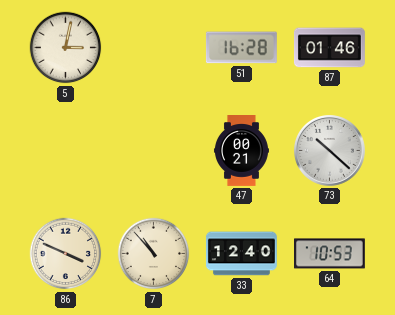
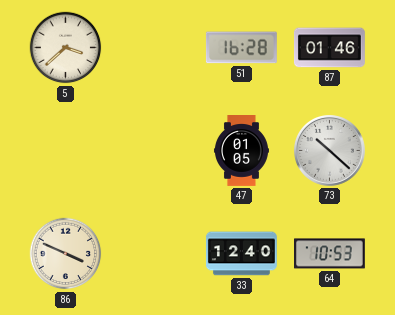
5: 3:02 -> 3:38 (66, 48)
47: 00:21 -> 01:05 (241, 151)
7: 10:53 -> none (154, 254)
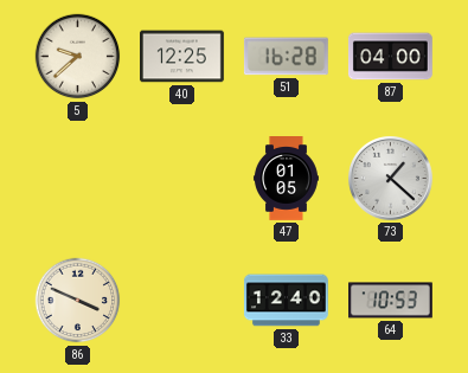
5: 3:38 -> 9:38 (78, 57)
40: none -> 12:25 (182, 57)
87: 01:46 -> 04:00 (390, 57)
73: 10:22 -> 1:22 (391, 179)
